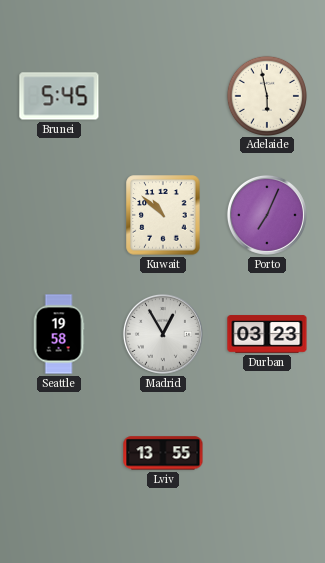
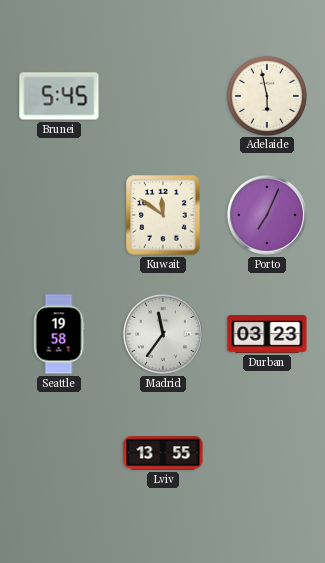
Kuwait: 10:52 -> 11:51 (163, 215)
Madrid: 12:55 -> 11:36 (163, 334)
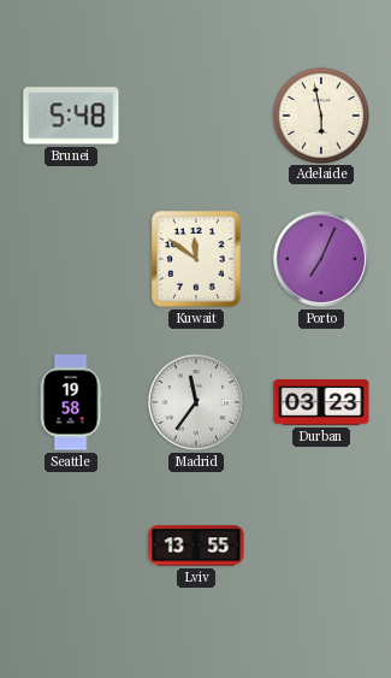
Brunei: 5:45 -> 5:48 (71, 116)
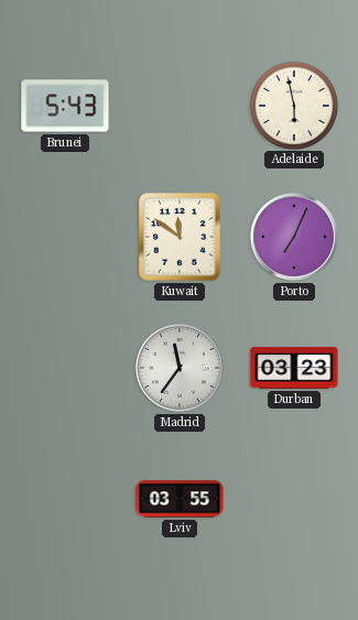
Brunei: 5:48 -> 5:43 (65, 106)
Seattle: 19:58 -> none (71, 402)
Lviv: 13:55 -> 03:55 (180, 499)
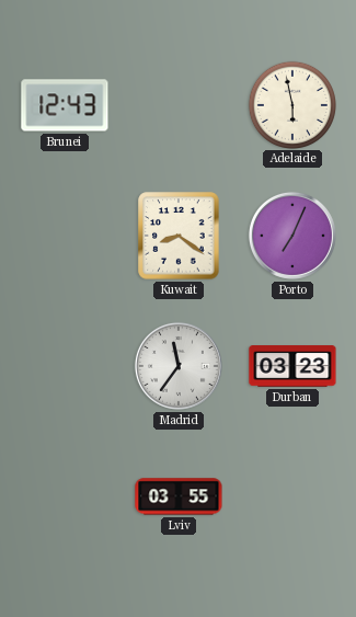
Brunei: 5:43 -> 12:43 (65, 105)
Kuwait: 11:51 -> 8:21 (179, 236)
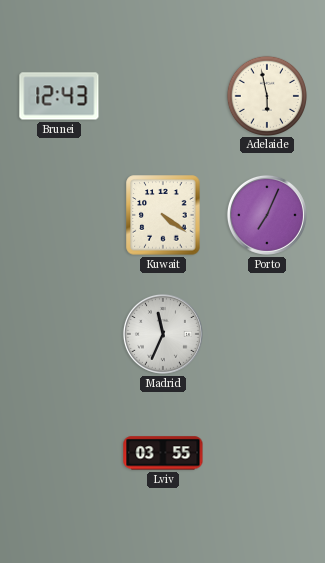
Kuwait: 8:21 -> 4:21 (163, 215)
Madrid: 11:36 -> 11:34 (163, 334)
Durban: 03:23 -> none (292, 366)
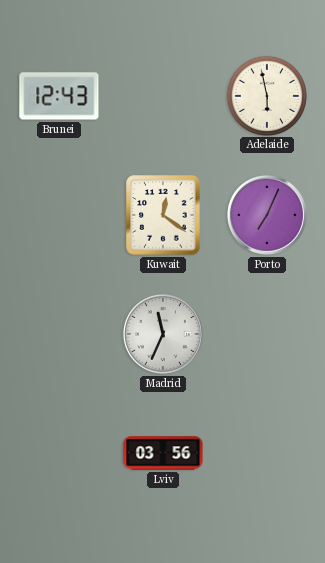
Kuwait: 4:21 -> 12:21 (163, 215)
Lviv: 03:55 -> 03:56 (163, 453)
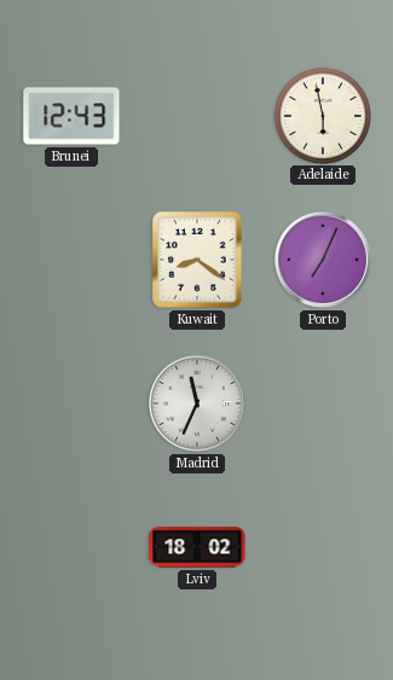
Kuwait: 12:21 -> 8:21 (197, 260)
Lviv: 03:56 -> 18:02 (197, 547)
